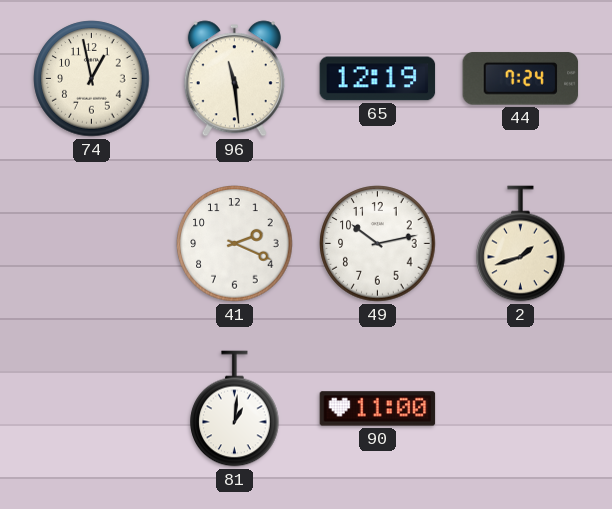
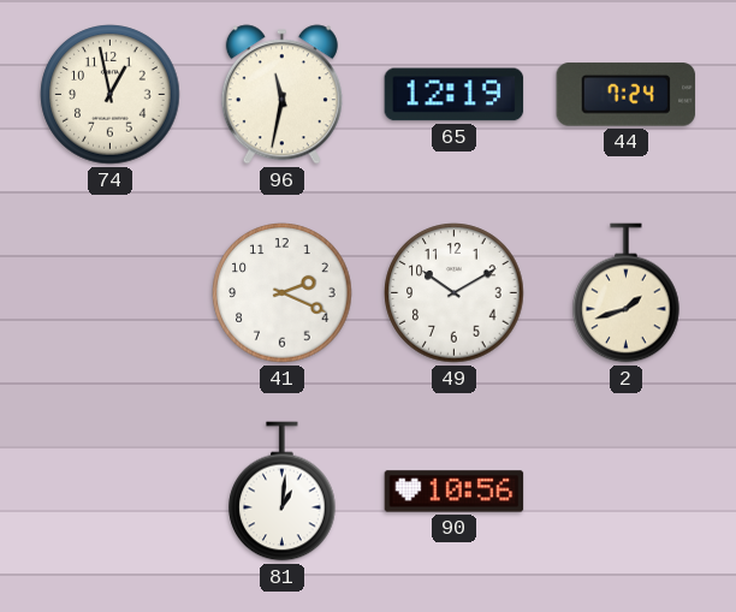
96: 11:29 -> 11:32 (281, 95)
49: 10:13 -> 10:10 (455, 293)
90: 11:00 -> 10:56 (455, 492)
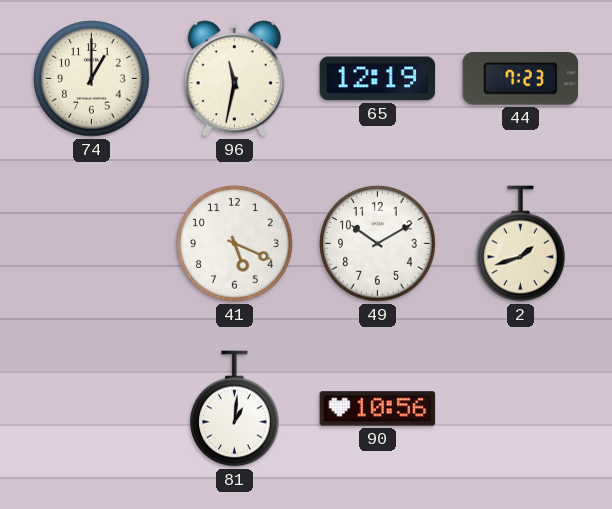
74: 12:58 -> 1:00 (92, 79)
44: 7:24 -> 7:23 (521, 79)
41: 2:19 -> 5:19 (235, 244)
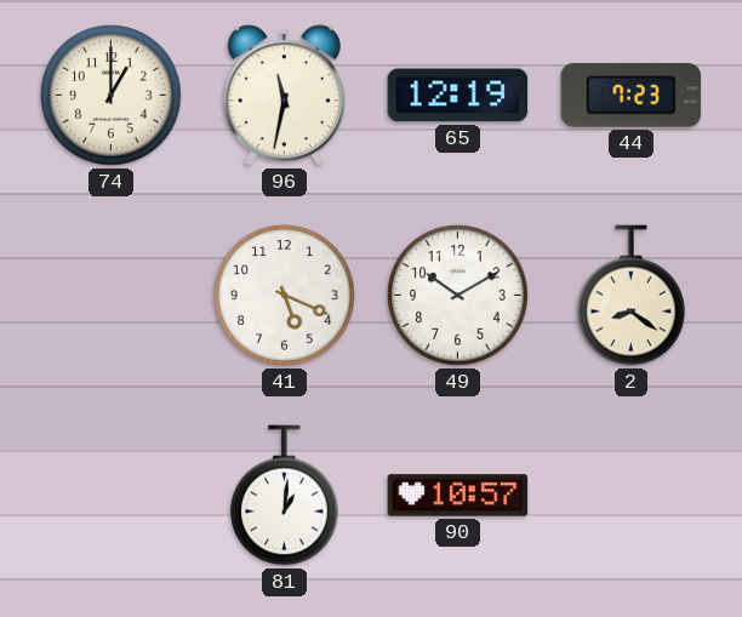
2: 1:42 -> 8:21 (632, 296)
90: 10:56 -> 10:57 (458, 496)
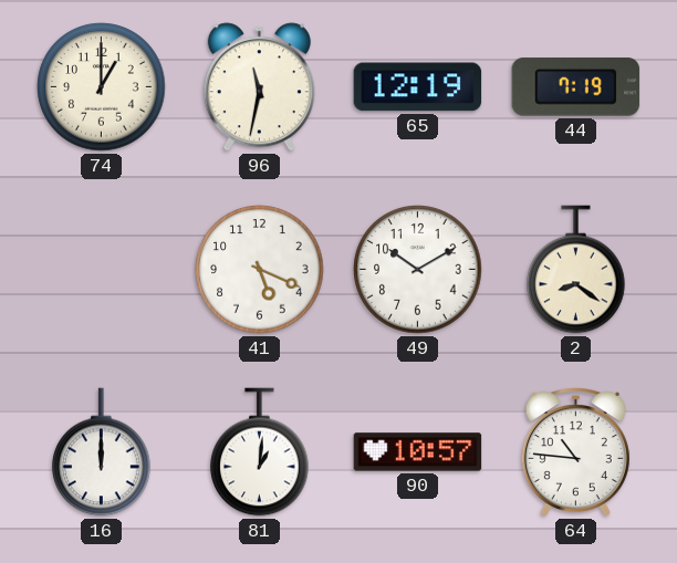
44: 7:23 -> 7:19 (576, 87)
16: none -> 12:00 (102, 452)
64: none -> 10:46 (575, 452)
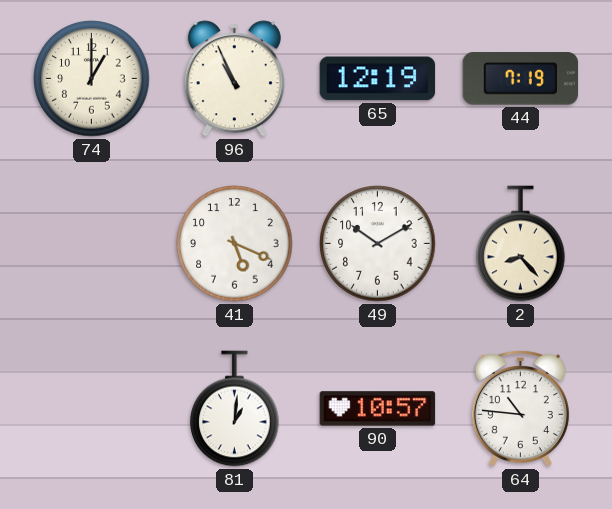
96: 11:32 -> 10:56 (234, 79)
2: 8:21 -> 8:23 (521, 244)
16: 12:00 -> none (102, 452)
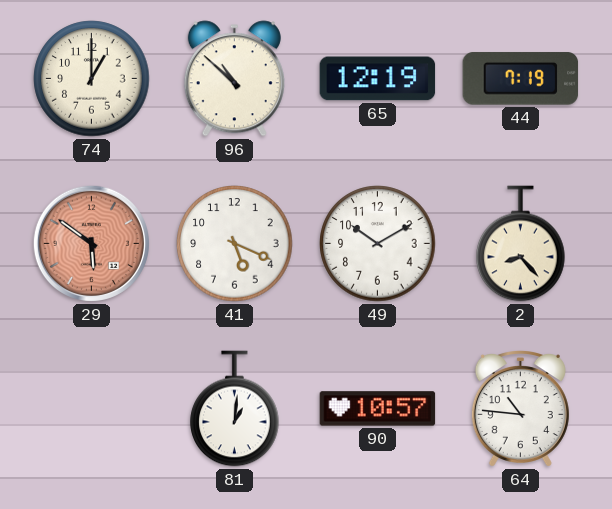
96: 10:56 -> 10:52 (234, 79)
29: none -> 5:51 (91, 243)
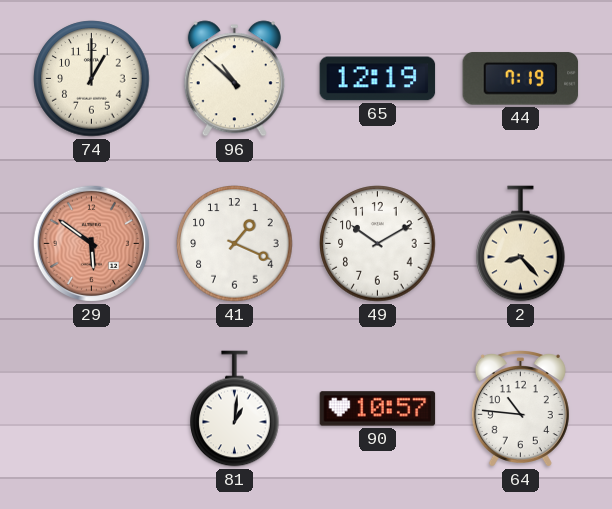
41: 5:19 -> 1:19 (235, 244)
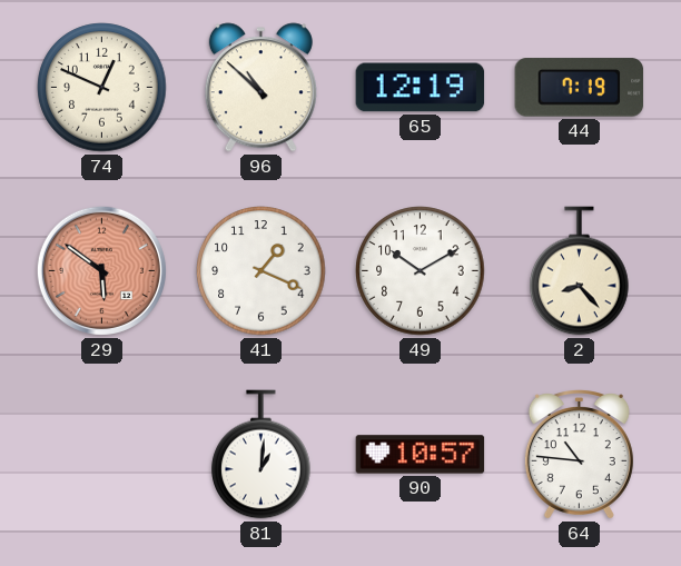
74: 1:00 -> 12:49 (102, 88)
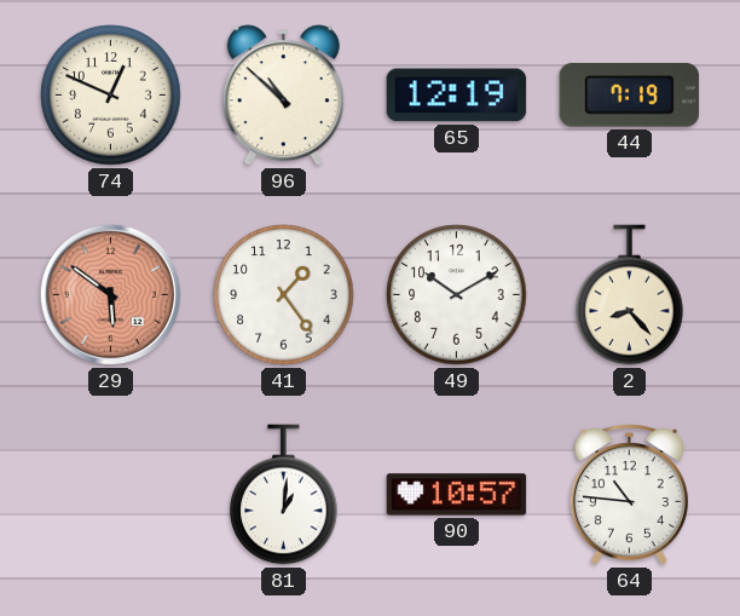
41: 1:19 -> 1:24 (284, 295)
